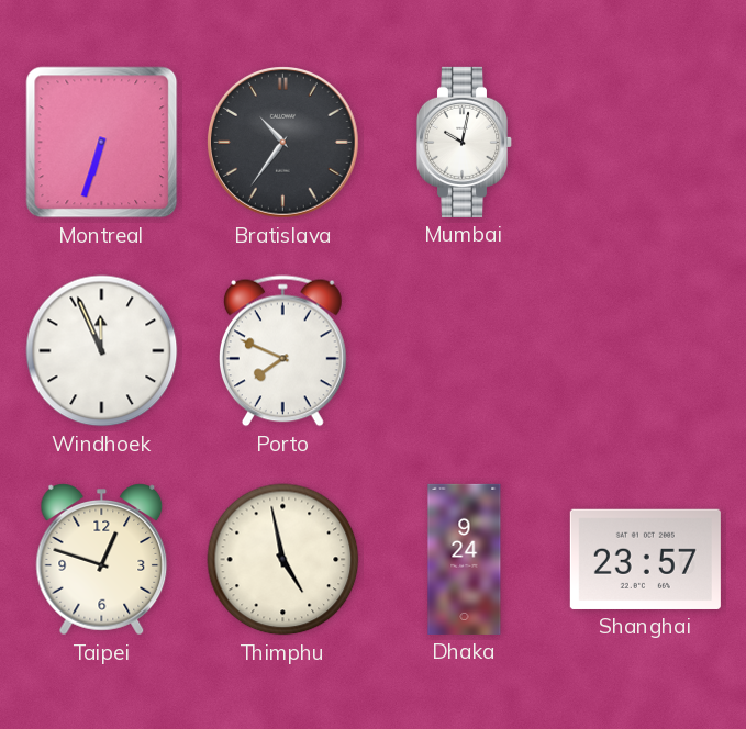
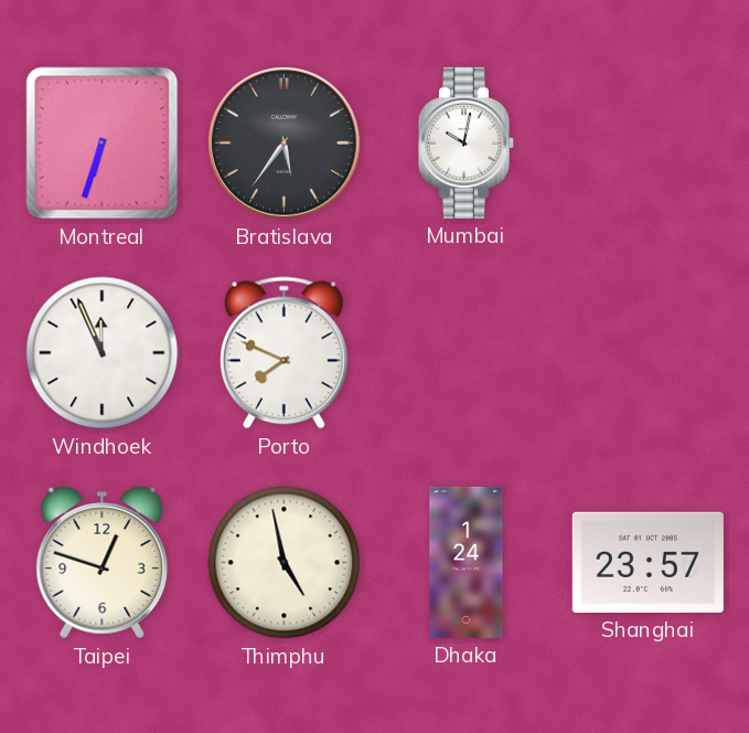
Bratislava: 10:36 -> 5:36 (285, 144)
Dhaka: 9:24 -> 1:24 (467, 562)
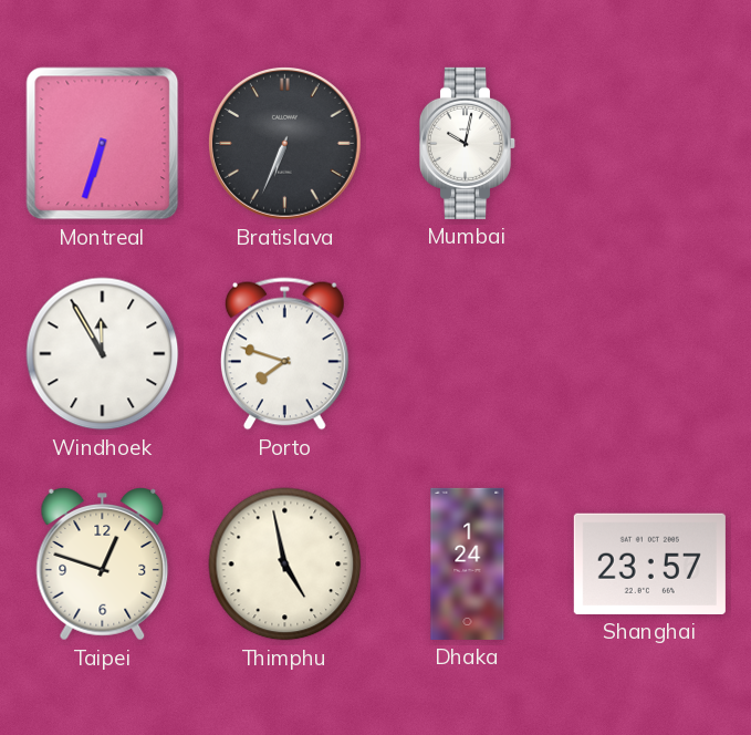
Bratislava: 5:36 -> 6:34 (285, 144)
Windhoek: 11:56 -> 11:55 (103, 354)
Porto: 7:49 -> 7:48 (284, 354)
